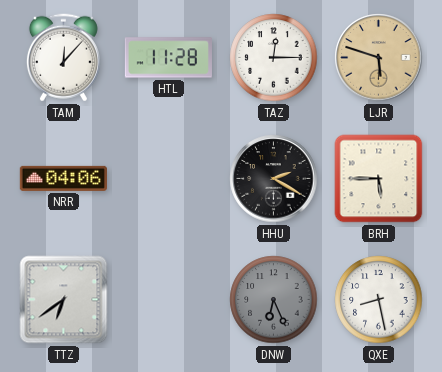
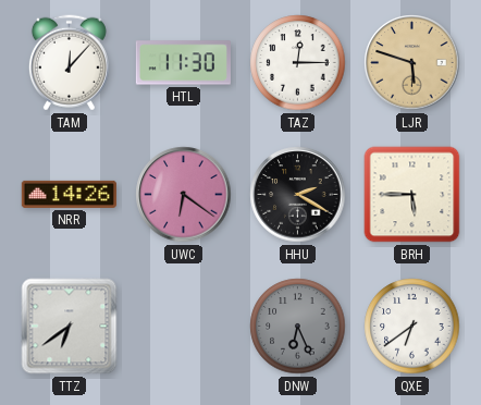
HTL: 11:28 -> 11:30 (183, 63)
NRR: 04:06 -> 14:26 (69, 194)
UWC: none -> 6:21 (184, 195)
QXE: 8:28 -> 6:39 (412, 327)
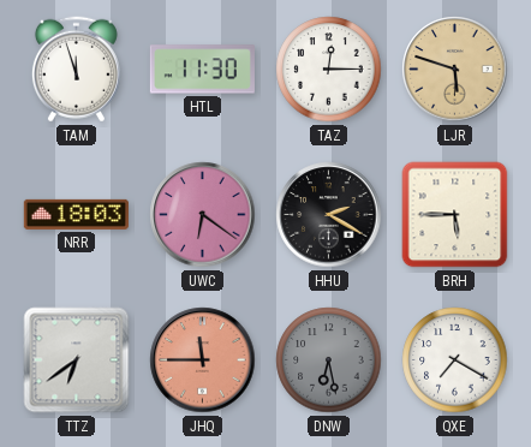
TAM: 12:07 -> 11:57 (76, 70)
NRR: 14:26 -> 18:03 (76, 214)
JHQ: none -> 11:45 (203, 360)
DNW: 6:26 -> 6:28 (329, 360)
QXE: 6:39 -> 7:20 (455, 360)
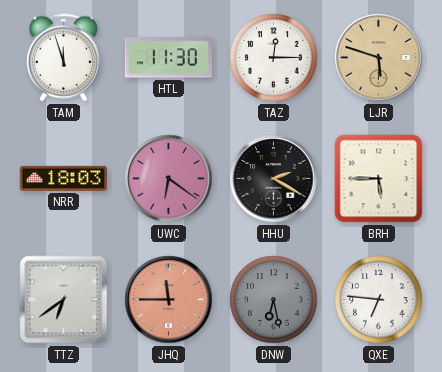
QXE: 7:20 -> 6:46 (379, 300)
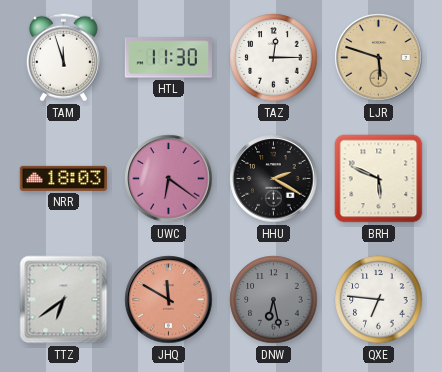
BRH: 5:45 -> 5:49 (379, 179)
JHQ: 11:45 -> 11:50 (169, 300)
